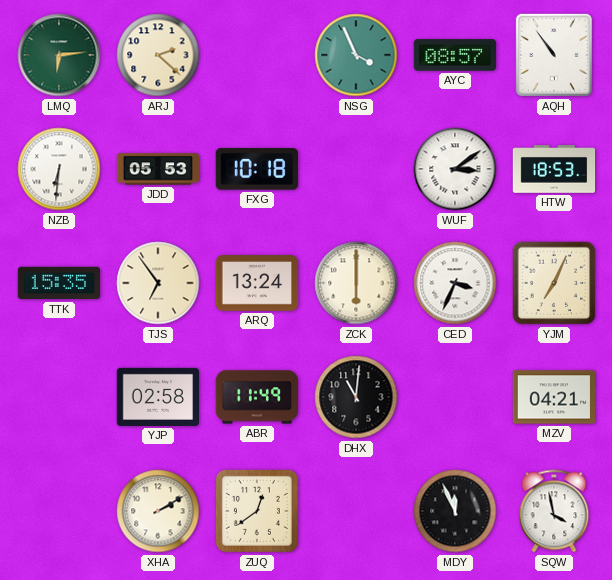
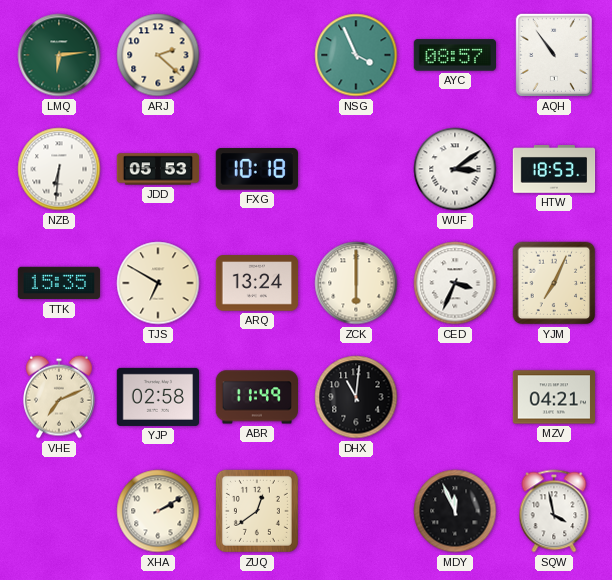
TJS: 6:54 -> 6:50 (158, 283)
VHE: none -> 7:11 (60, 397)
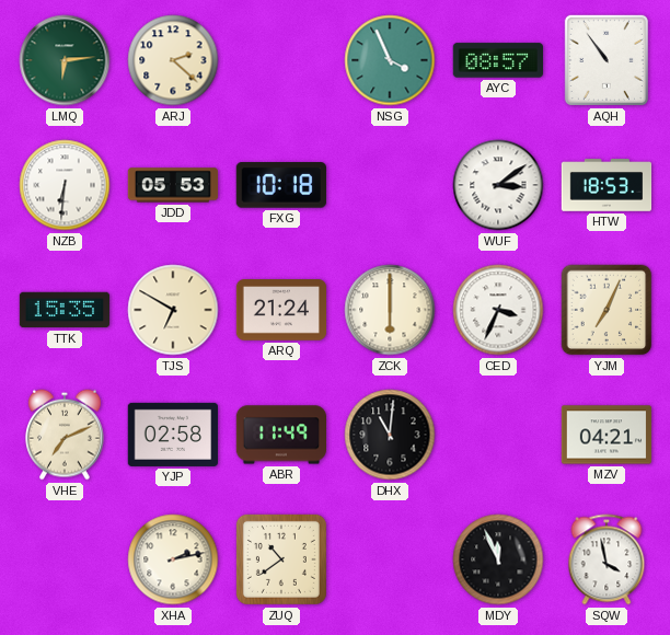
ARQ: 13:24 -> 21:24 (281, 310)
XHA: 2:10 -> 2:13 (173, 559)
ZUQ: 12:39 -> 10:39 (281, 559)
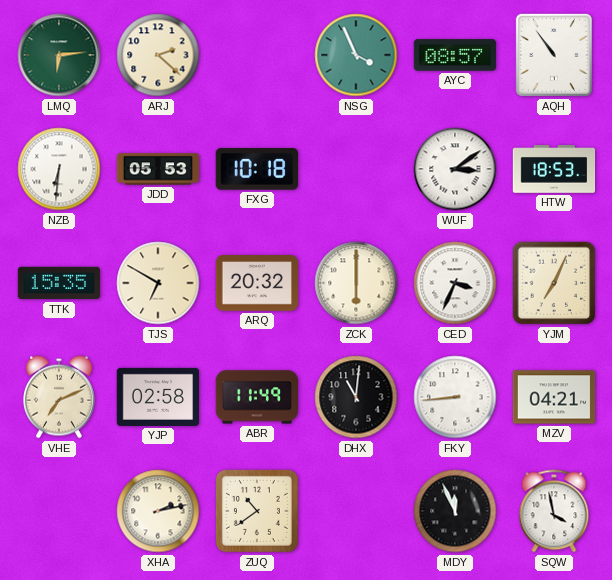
ARQ: 21:24 -> 20:32 (257, 283)
FKY: none -> 8:44 (455, 397)
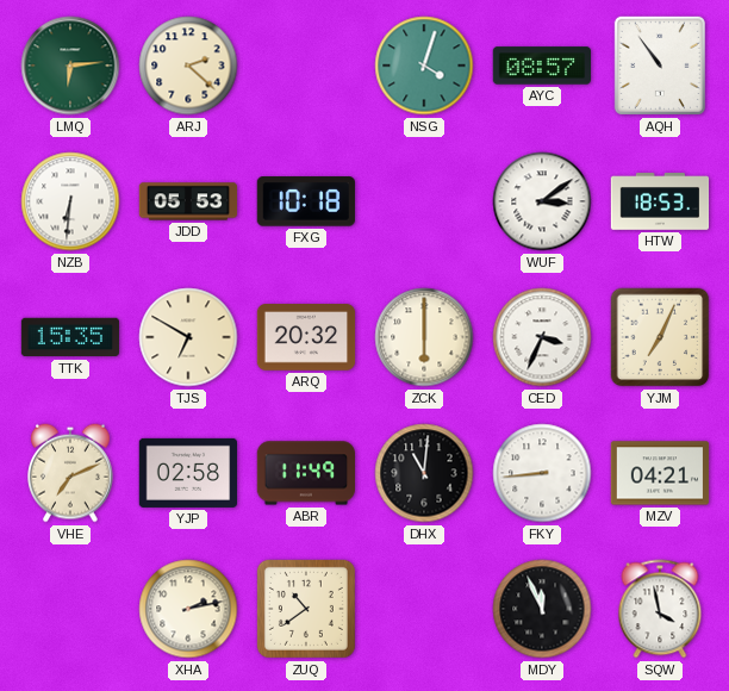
NSG: 3:56 -> 4:03 (424, 66)
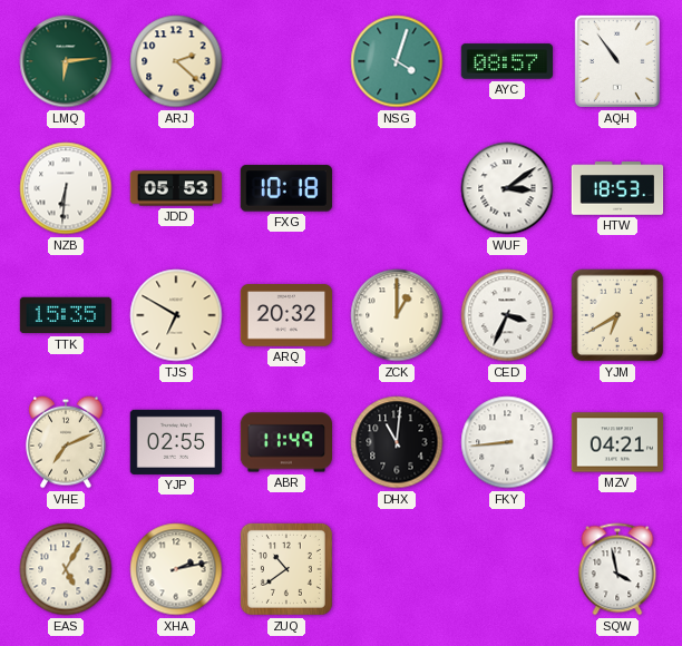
ZCK: 6:00 -> 1:00 (397, 315)
YJM: 7:04 -> 6:40 (617, 315)
YJP: 02:58 -> 02:55 (175, 442)
EAS: none -> 5:05 (66, 569)
MDY: 11:56 -> none (542, 609)
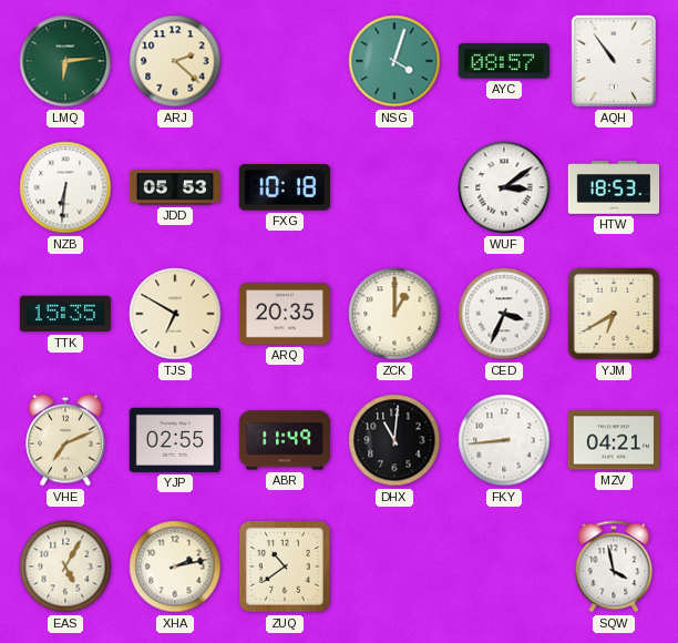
ARQ: 20:32 -> 20:35 (285, 314)
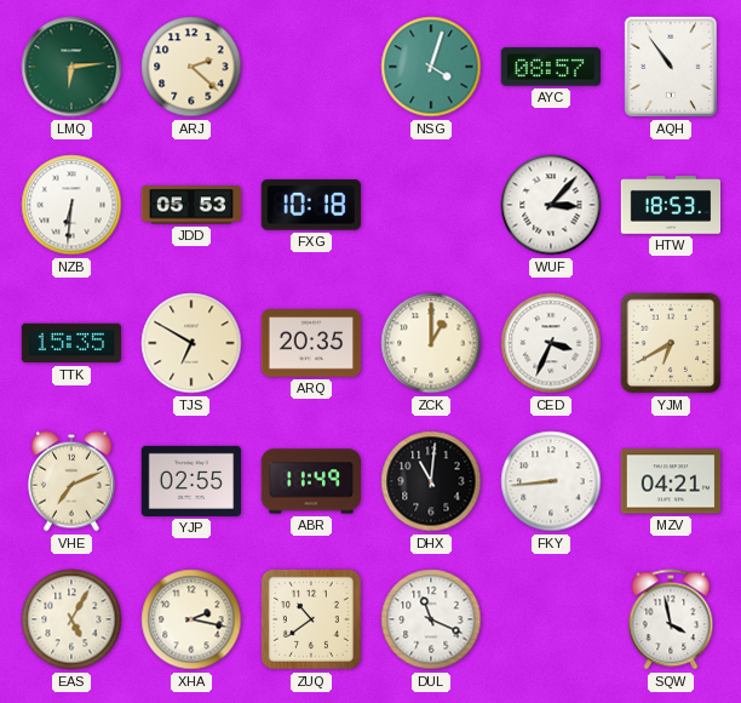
WUF: 3:09 -> 3:07 (551, 205)
XHA: 2:13 -> 2:17 (191, 619)
DUL: none -> 11:19 (431, 619)
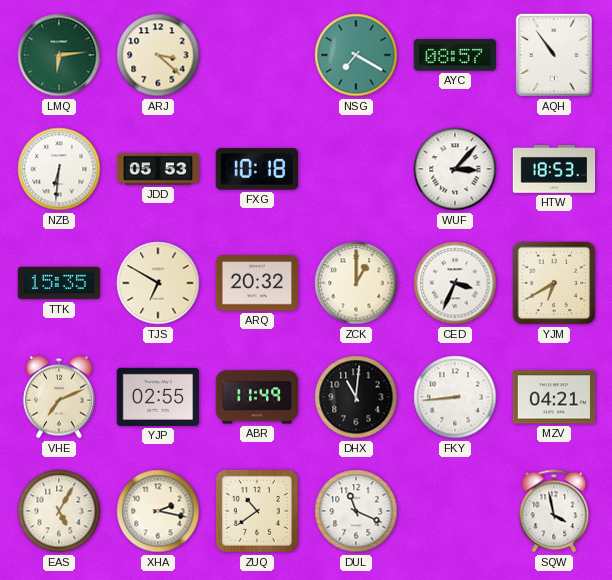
ARJ: 2:22 -> 3:22 (158, 55)
NSG: 4:03 -> 7:20 (356, 55)
ARQ: 20:35 -> 20:32 (257, 283)
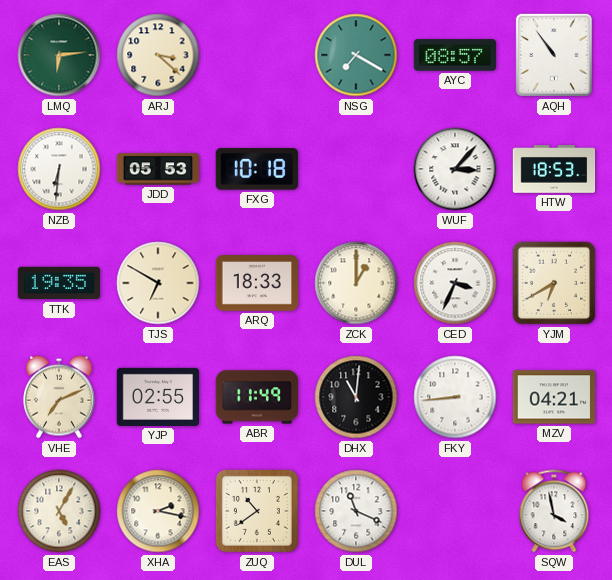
TTK: 15:35 -> 19:35 (59, 283)
ARQ: 20:32 -> 18:33 (257, 283)
